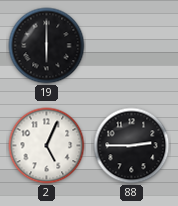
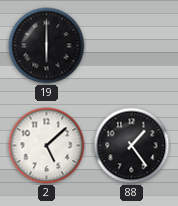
2: 5:04 -> 5:08 (47, 146)
88: 2:45 -> 1:24 (132, 146)
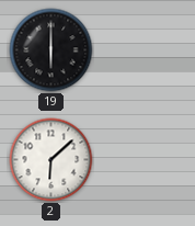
2: 5:08 -> 6:08 (51, 160)
88: 1:24 -> none (132, 146)
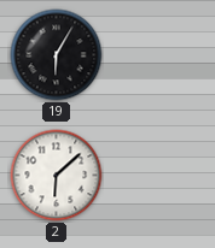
19: 6:00 -> 6:05 (57, 55)
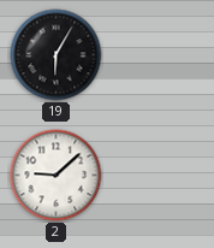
2: 6:08 -> 9:08 (57, 176)
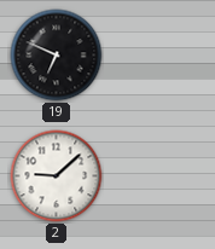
19: 6:05 -> 6:49 (57, 56)
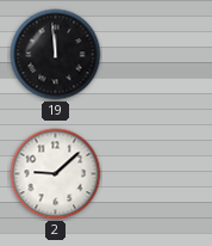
19: 6:49 -> 11:59 (56, 55)
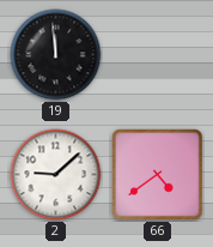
66: none -> 4:39 (158, 175)
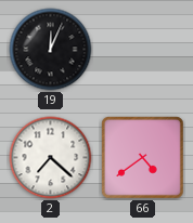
19: 11:59 -> 12:04 (51, 50)
2: 9:08 -> 7:22 (51, 158)
